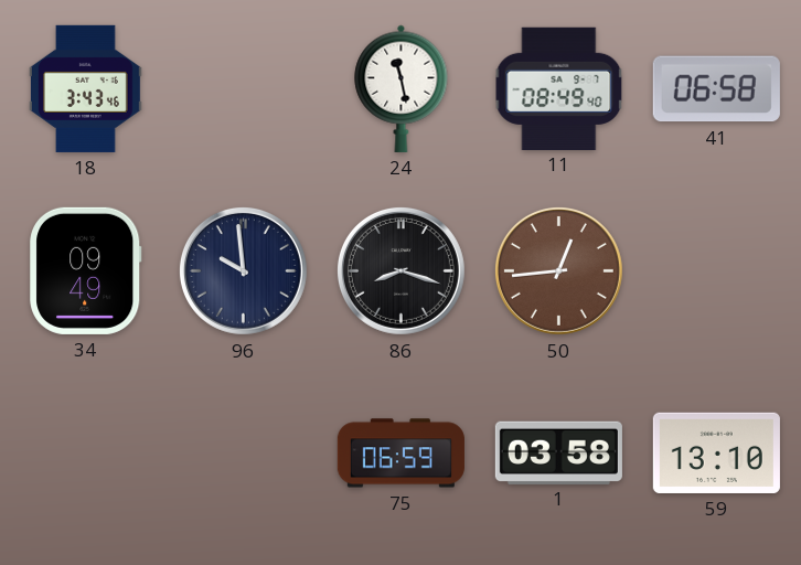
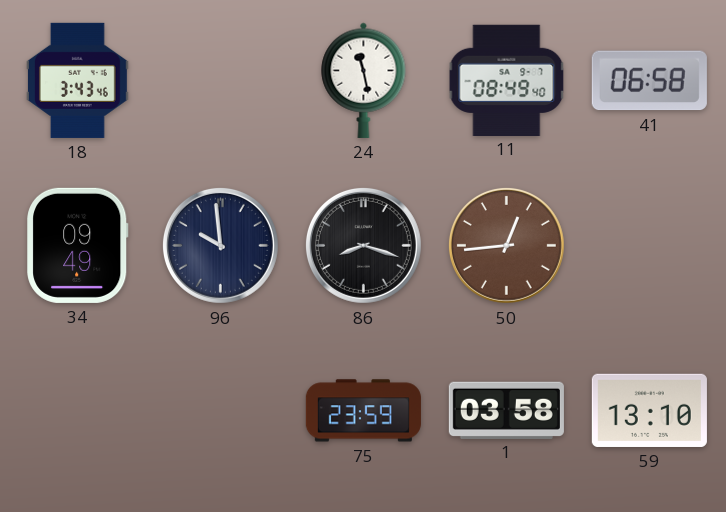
75: 06:59 -> 23:59 (363, 411)
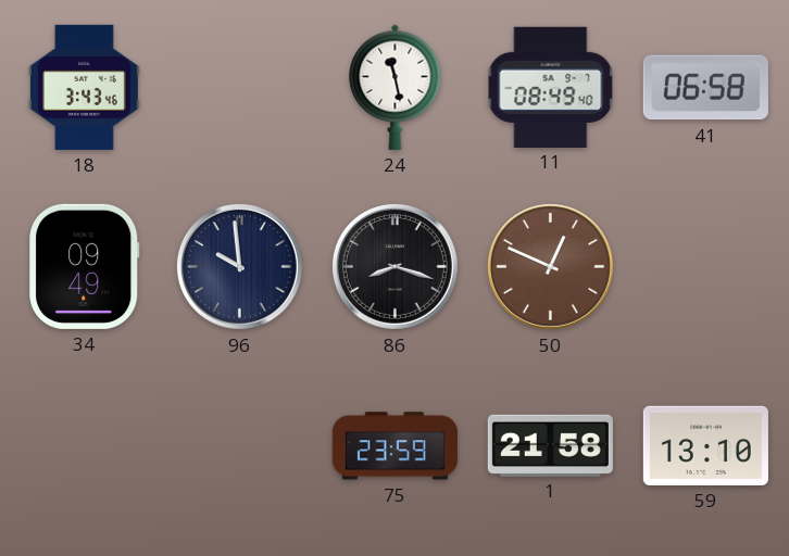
50: 12:44 -> 12:49 (550, 266)
1: 03:58 -> 21:58 (550, 445)
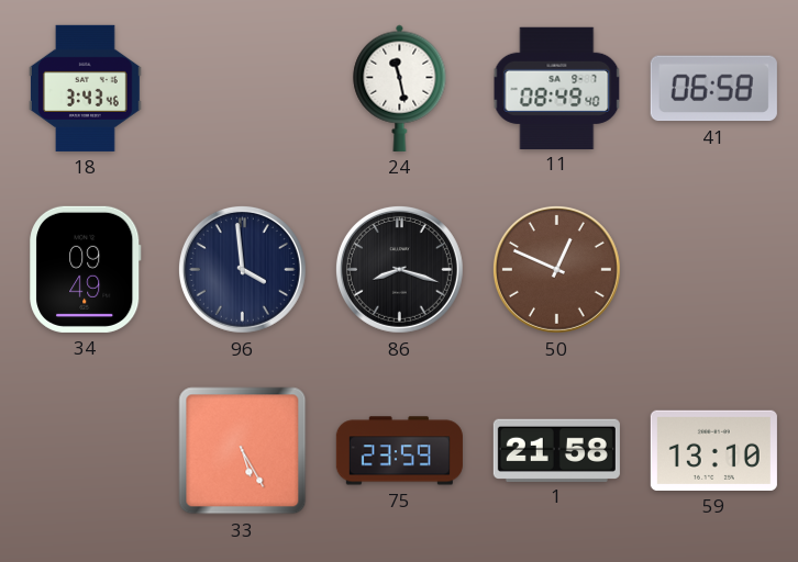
96: 9:59 -> 3:59 (242, 269)
33: none -> 5:25 (243, 451)
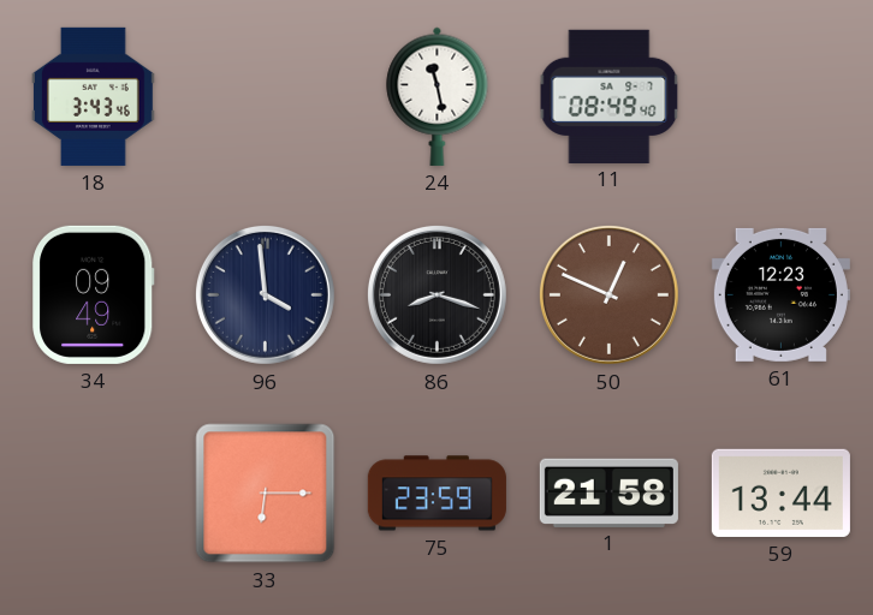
41: 06:58 -> none (713, 89)
61: none -> 12:23 (780, 294)
33: 5:25 -> 6:15 (266, 494)
59: 13:10 -> 13:44 (780, 492)
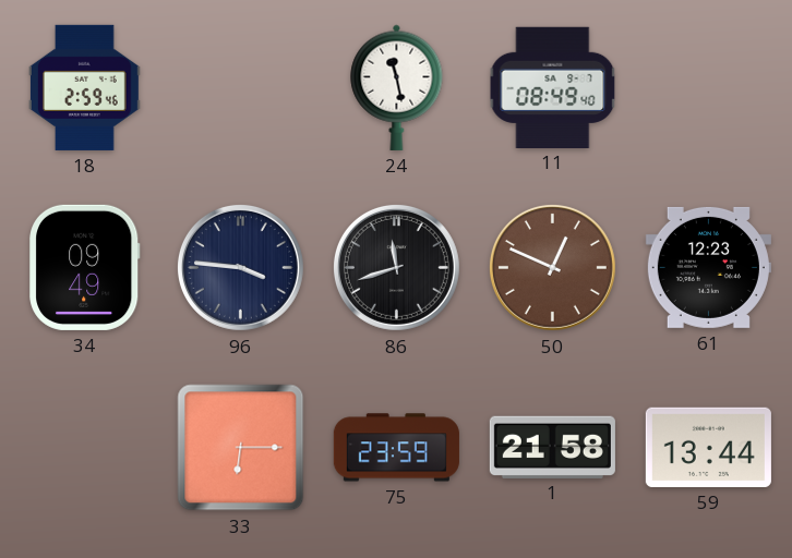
18: 3:43 -> 2:59 (85, 87)
96: 3:59 -> 3:46 (240, 267)
86: 8:18 -> 11:42 (396, 267)
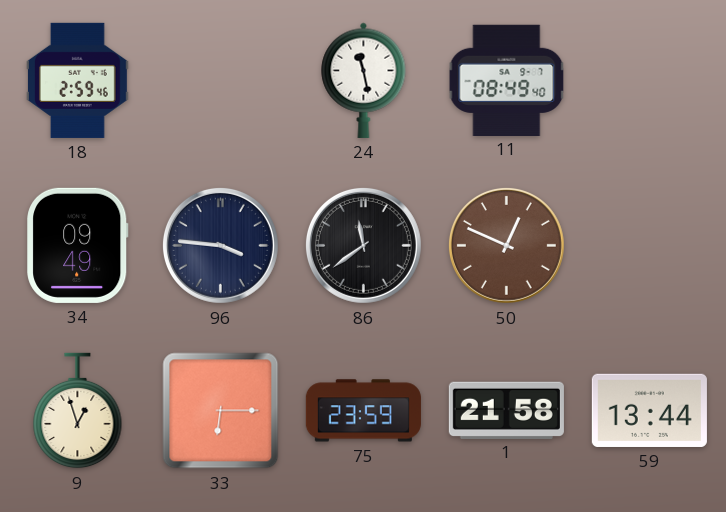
86: 11:42 -> 11:39 (363, 245)
61: 12:23 -> none (708, 267)
9: none -> 12:57 (78, 411)
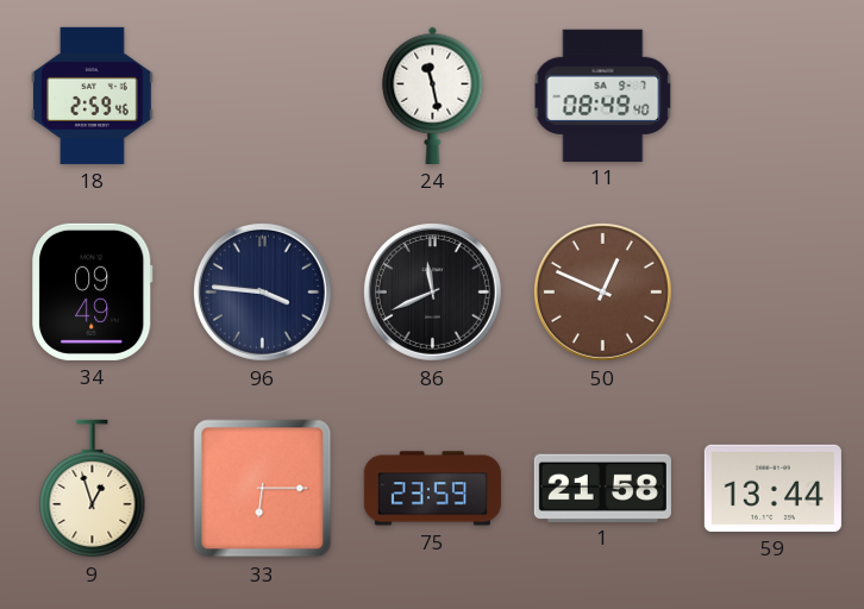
86: 11:39 -> 11:41 (432, 291)
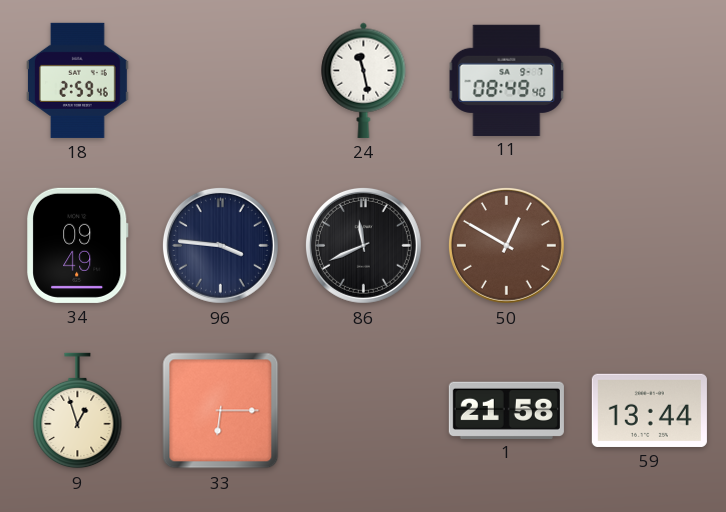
50: 12:49 -> 12:50 (506, 245)
75: 23:59 -> none (432, 489)
